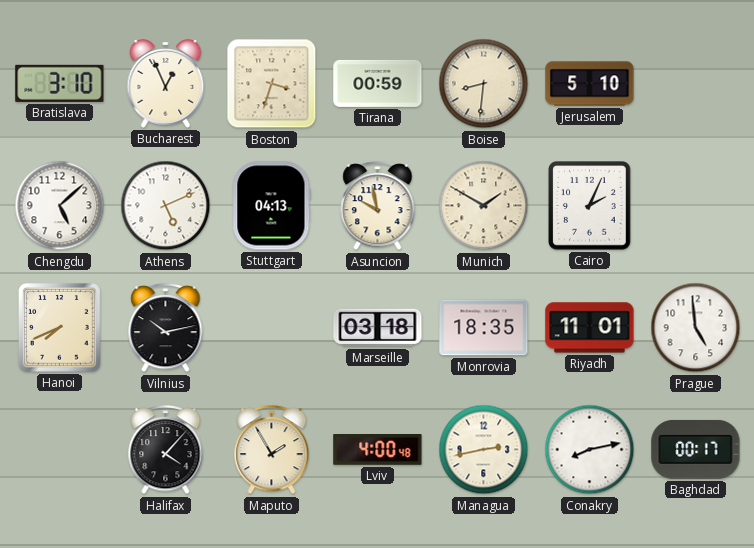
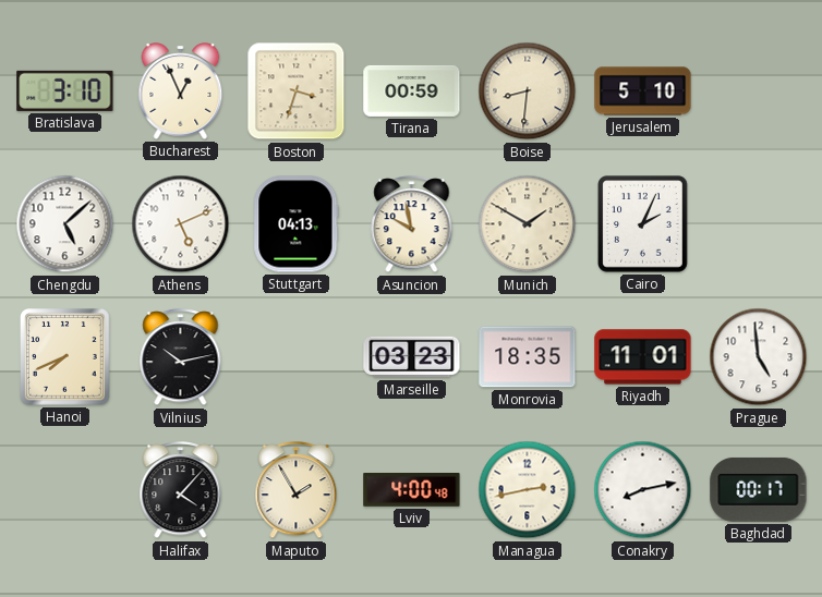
Marseille: 03:18 -> 03:23 (412, 357)
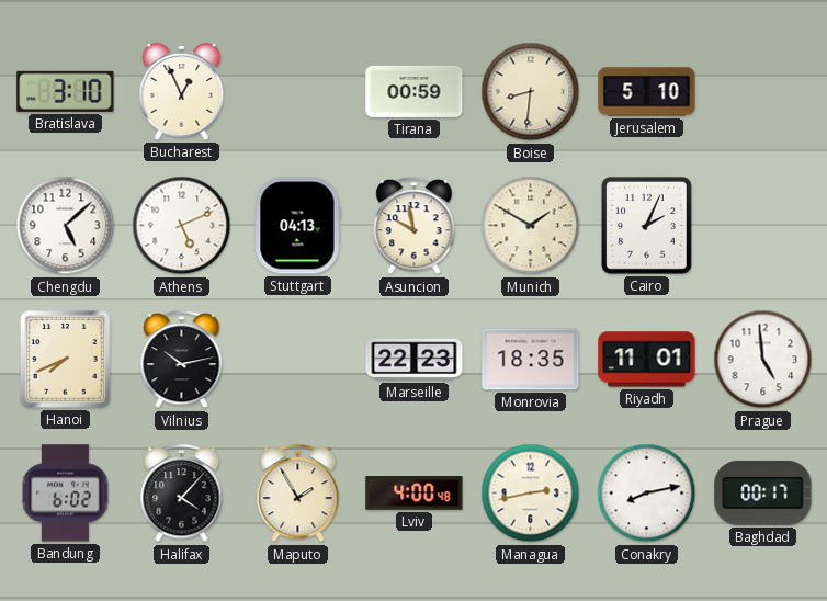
Boston: 3:33 -> none (297, 92)
Marseille: 03:23 -> 22:23 (415, 360)
Bandung: none -> 6:02 (66, 494)
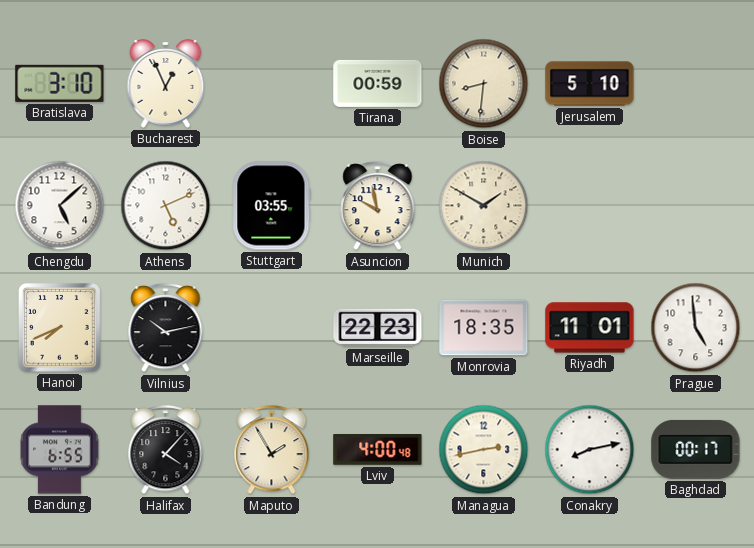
Stuttgart: 04:13 -> 03:55 (272, 206)
Cairo: 2:04 -> none (647, 226)
Bandung: 6:02 -> 6:55 (60, 450)
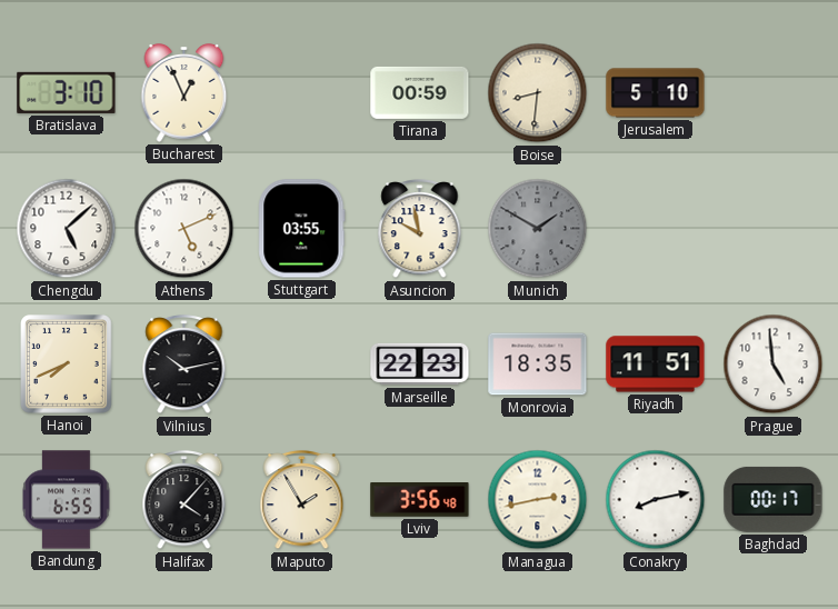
Munich dial: cream -> grey (538, 229)
Riyadh: 11:01 -> 11:51 (656, 365)
Lviv: 4:00 -> 3:56 (420, 500)
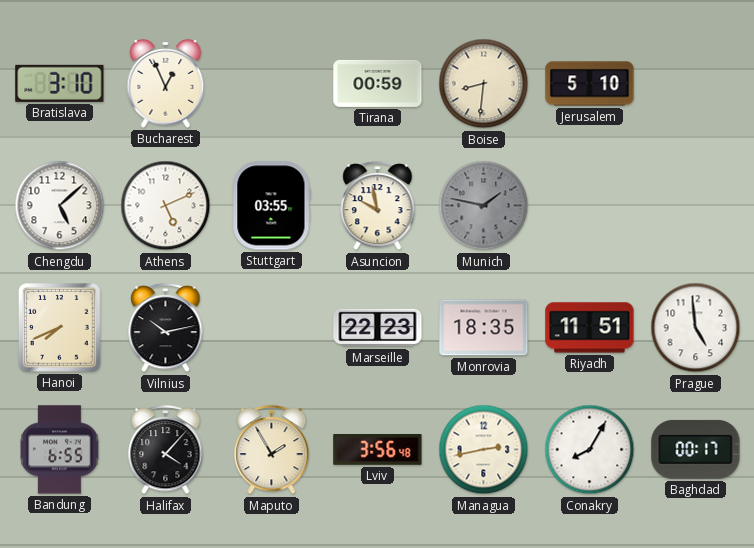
Munich: 1:50 -> 1:47 (484, 206)
Conakry: 8:13 -> 8:05 (590, 450)
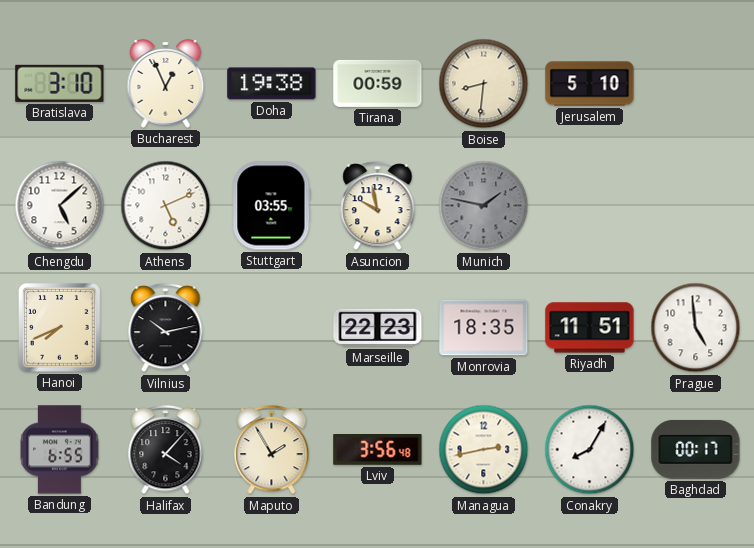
Doha: none -> 19:38 (272, 84)
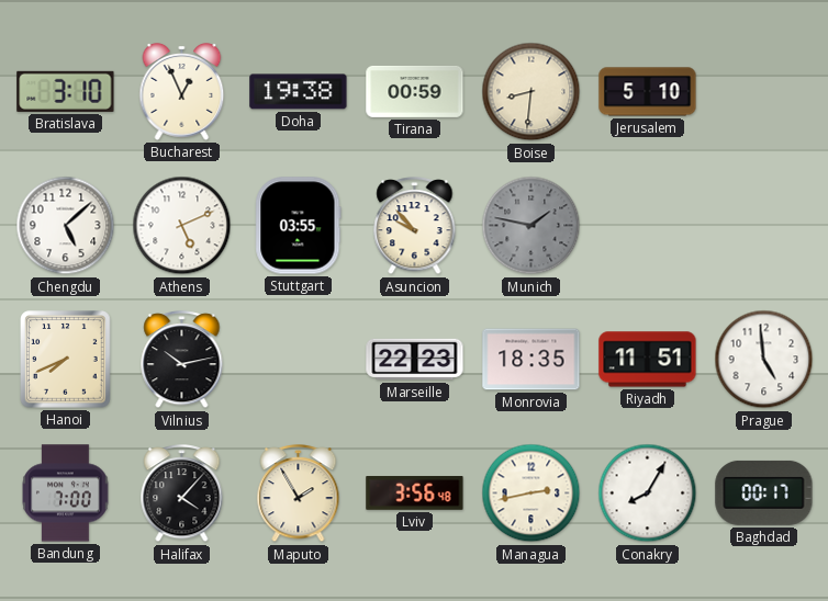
Asuncion: 9:58 -> 9:53 (415, 226)
Bandung: 6:55 -> 7:00 (66, 494)
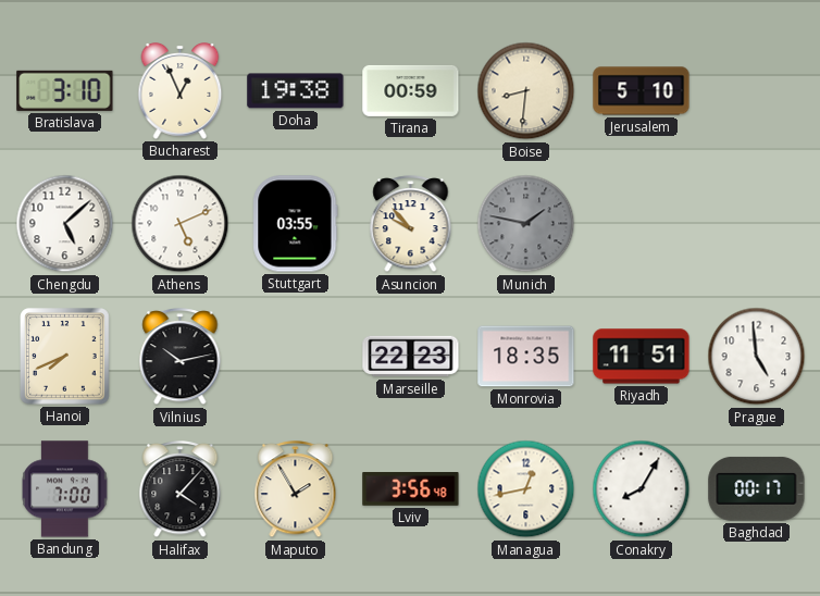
Managua: 2:43 -> 12:43 (526, 489)
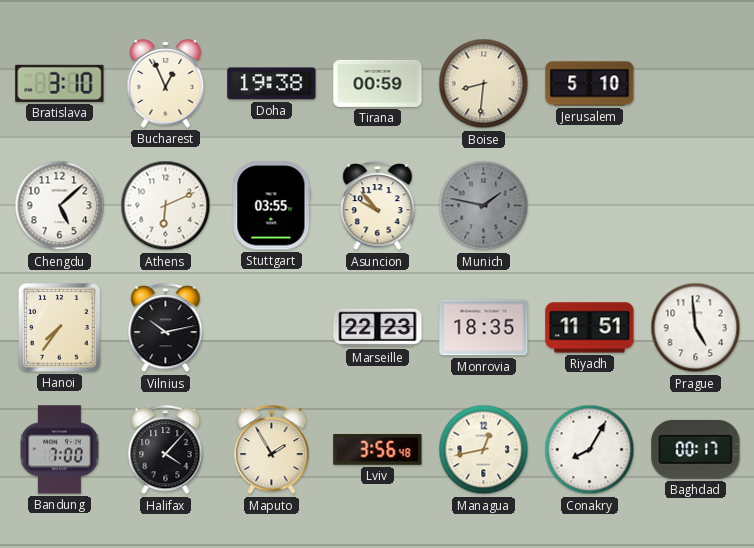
Athens: 5:11 -> 6:11 (166, 206)
Hanoi: 7:41 -> 7:36 (60, 328)
